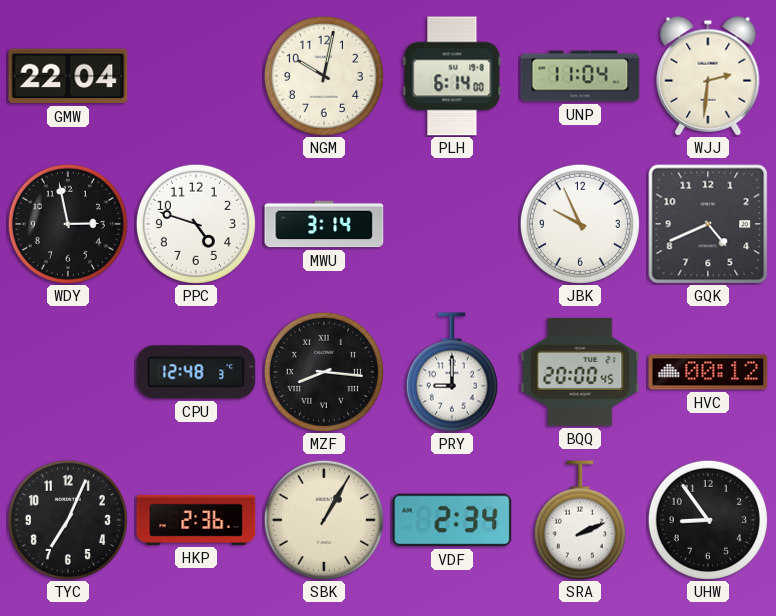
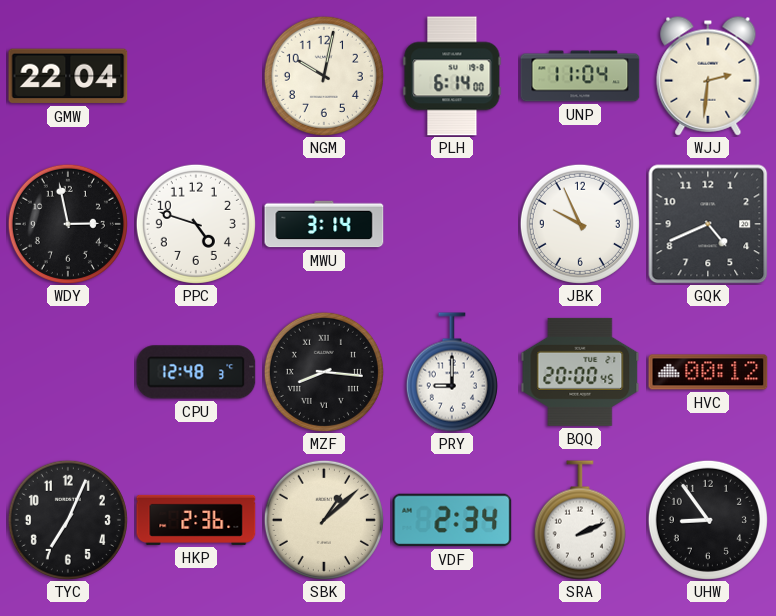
SBK: 1:05 -> 1:08 (324, 520)
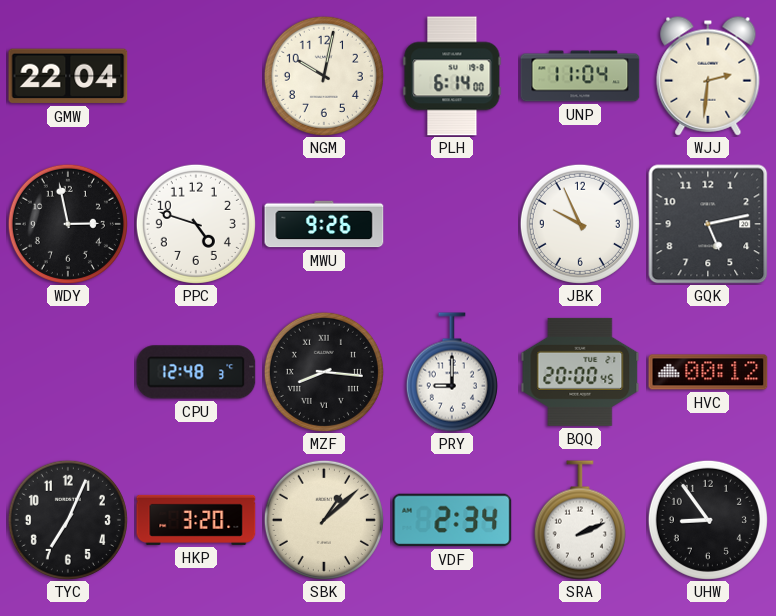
MWU: 3:14 -> 9:26 (324, 224)
GQK: 4:41 -> 5:13 (708, 224)
HKP: 2:36 -> 3:20 (196, 520)
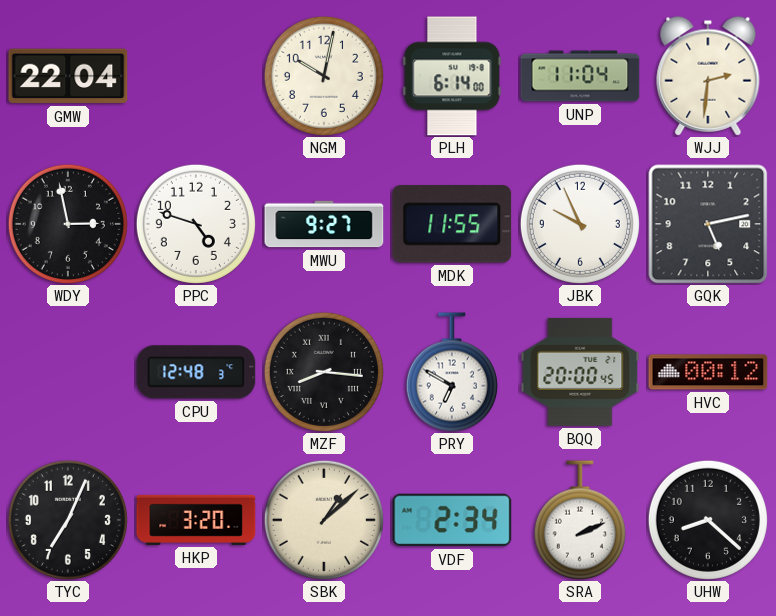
MWU: 9:26 -> 9:27 (324, 224)
MDK: none -> 11:55 (452, 224)
PRY: 9:00 -> 6:50 (452, 372)
UHW: 8:54 -> 8:22 (708, 520)
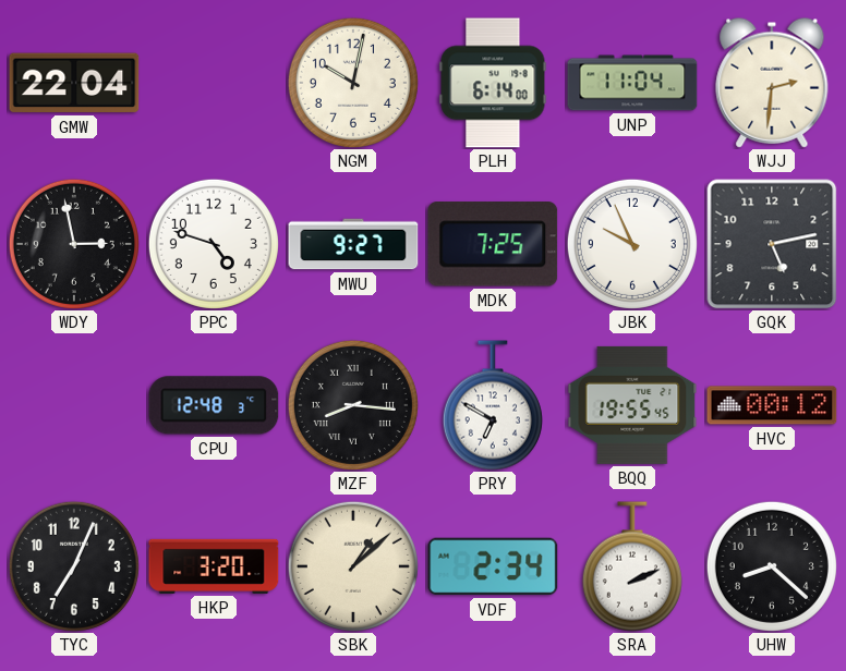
MDK: 11:55 -> 7:25 (493, 244)
BQQ: 20:00 -> 19:55 (632, 405)
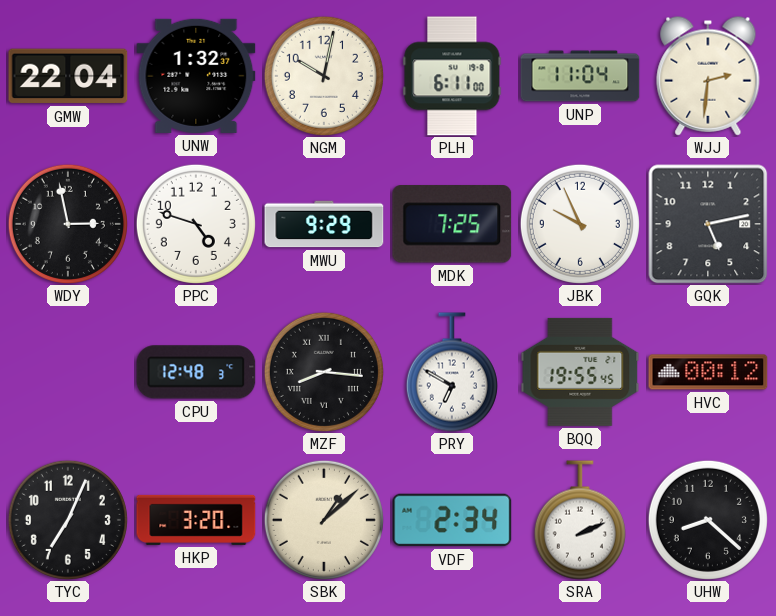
UNW: none -> 1:32 (196, 76)
PLH: 6:14 -> 6:11 (452, 76)
MWU: 9:27 -> 9:29 (324, 224)
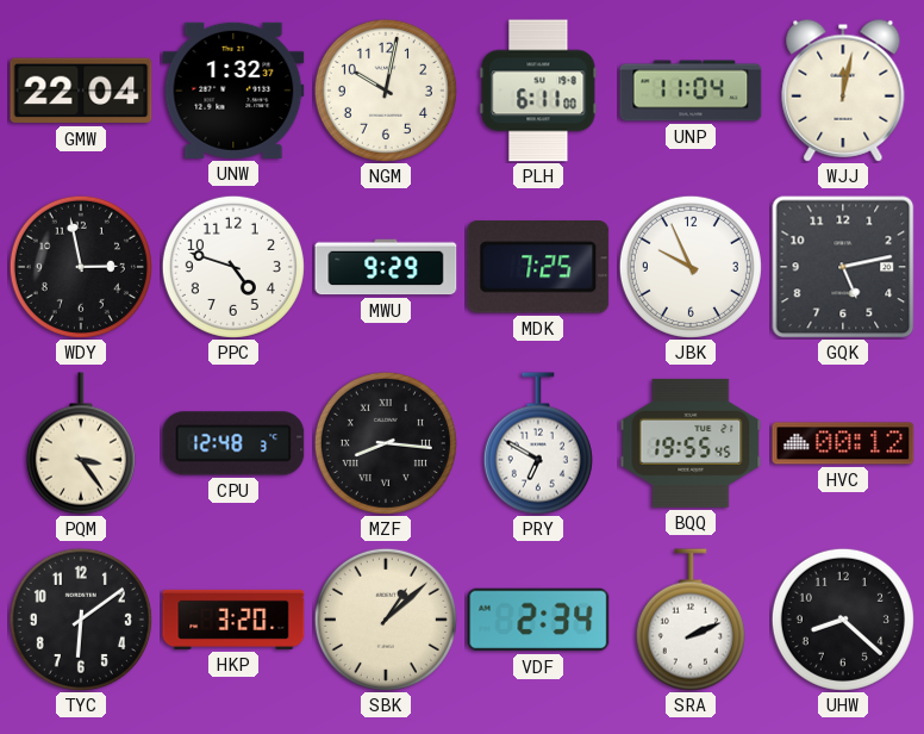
WJJ: 2:31 -> 12:02 (843, 91)
PQM: none -> 3:24 (81, 443)
TYC: 7:04 -> 6:09 (81, 620)
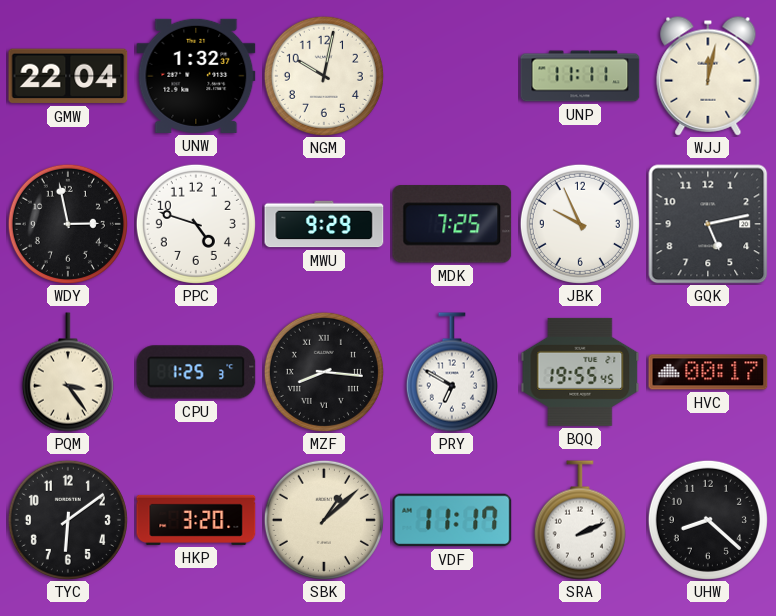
PLH: 6:11 -> none (538, 91)
UNP: 11:04 -> 11:11 (580, 76)
CPU: 12:48 -> 1:25 (196, 372)
HVC: 00:12 -> 00:17 (708, 372)
VDF: 2:34 -> 11:17 (452, 520)
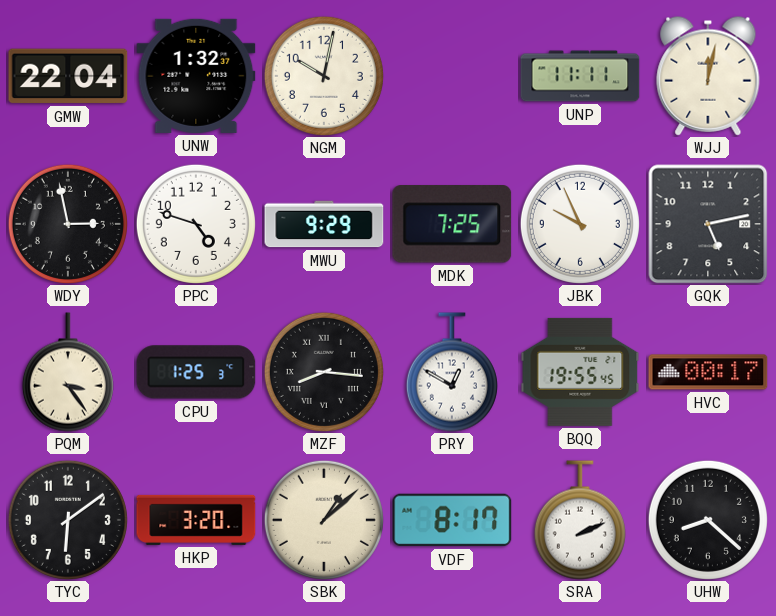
PRY: 6:50 -> 12:50 (452, 372)
VDF: 11:17 -> 8:17 (452, 520)
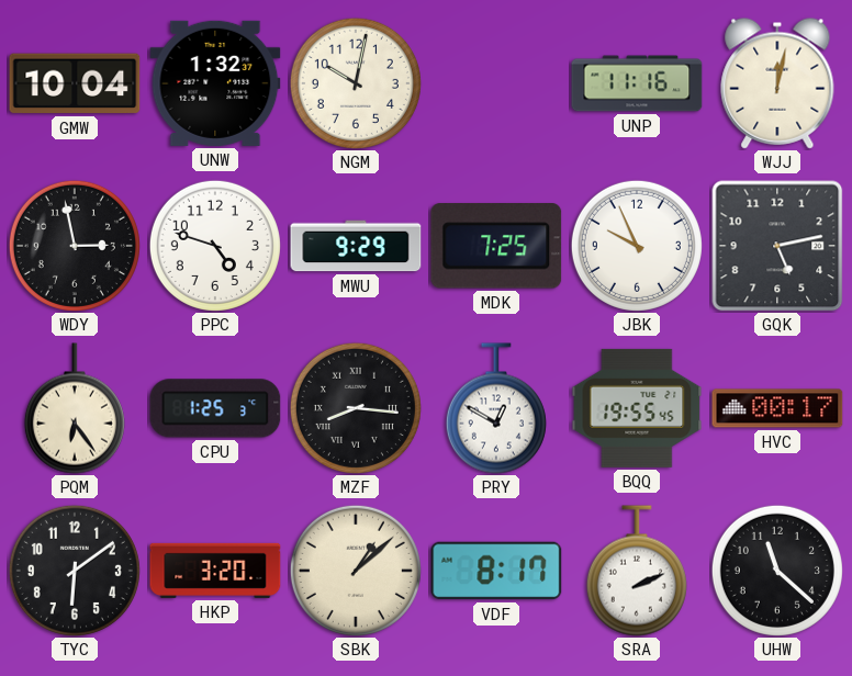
GMW: 22:04 -> 10:04 (75, 83)
UNP: 11:11 -> 11:16 (637, 83)
PQM: 3:24 -> 6:24 (75, 408)
UHW: 8:22 -> 11:22 (777, 571)
